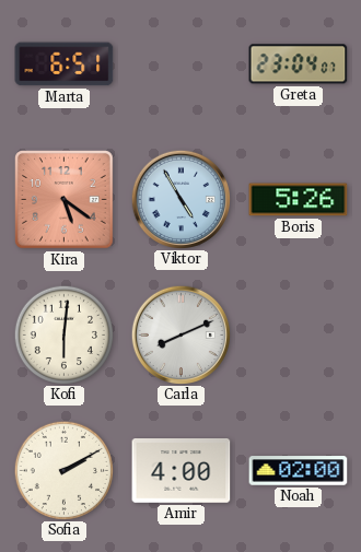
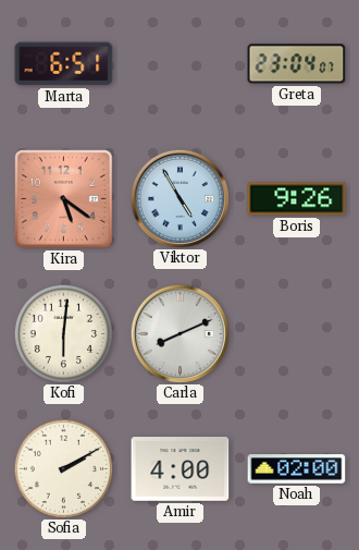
Boris: 5:26 -> 9:26 (297, 199)
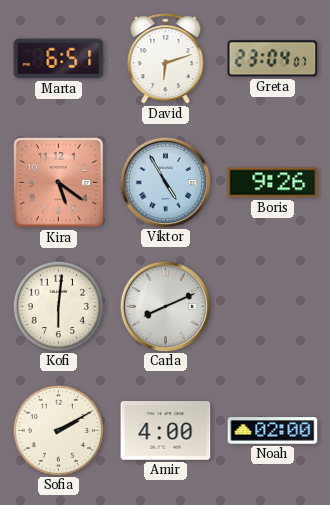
David: none -> 6:12 (166, 59)
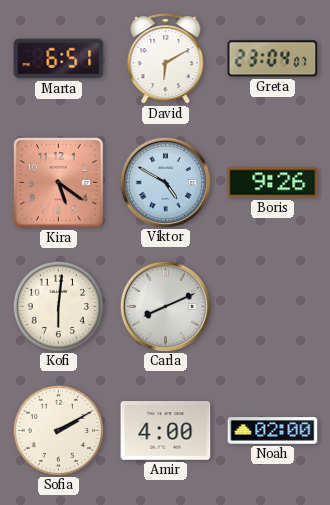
David: 6:12 -> 6:10 (166, 59)
Viktor: 4:55 -> 4:50 (165, 182)
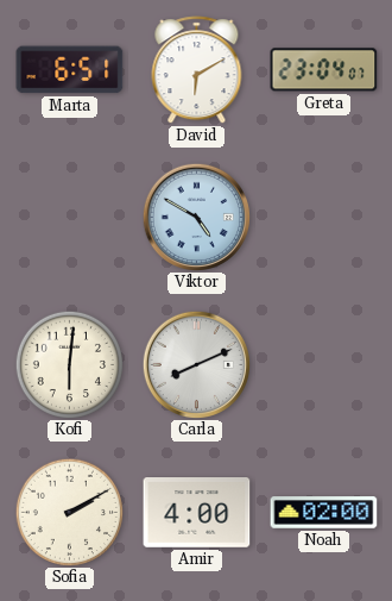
Kira: 5:21 -> none (59, 183)
Boris: 9:26 -> none (273, 183)
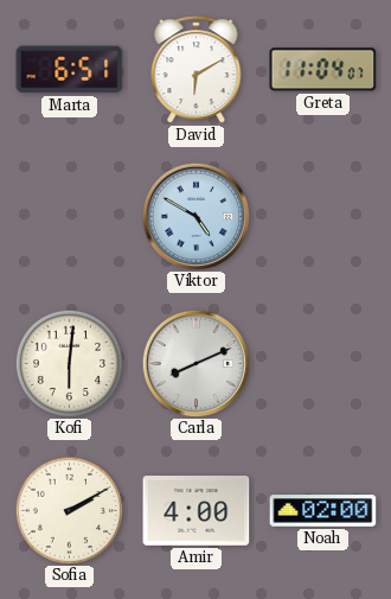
Greta: 23:04 -> 11:04 (323, 70)
